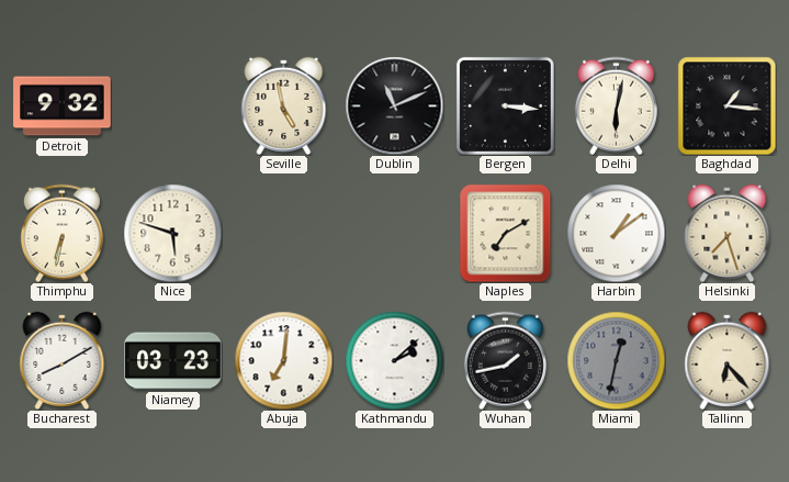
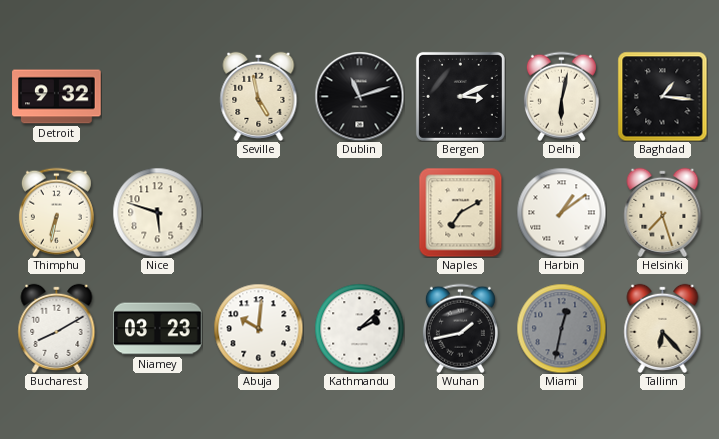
Dublin: 11:11 -> 11:12 (359, 96)
Bergen: 3:16 -> 3:11 (460, 96)
Abuja: 7:01 -> 10:01 (258, 328)
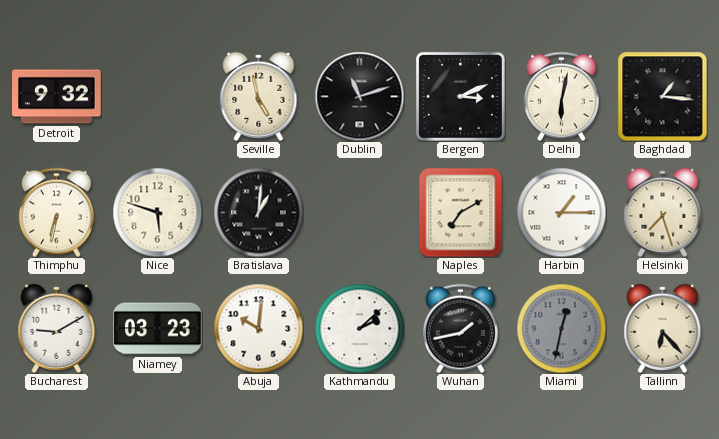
Bratislava: none -> 1:01 (258, 212)
Harbin: 1:09 -> 1:15 (561, 212)
Bucharest: 8:10 -> 9:10 (57, 328)
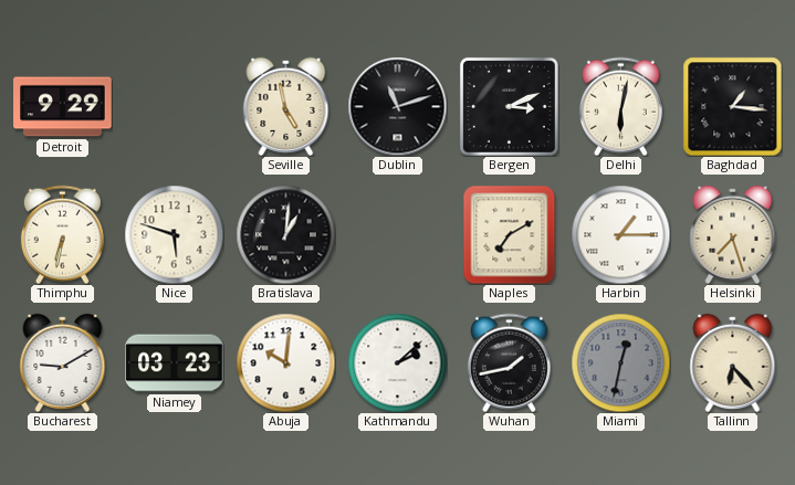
Detroit: 9:32 -> 9:29 (63, 107)
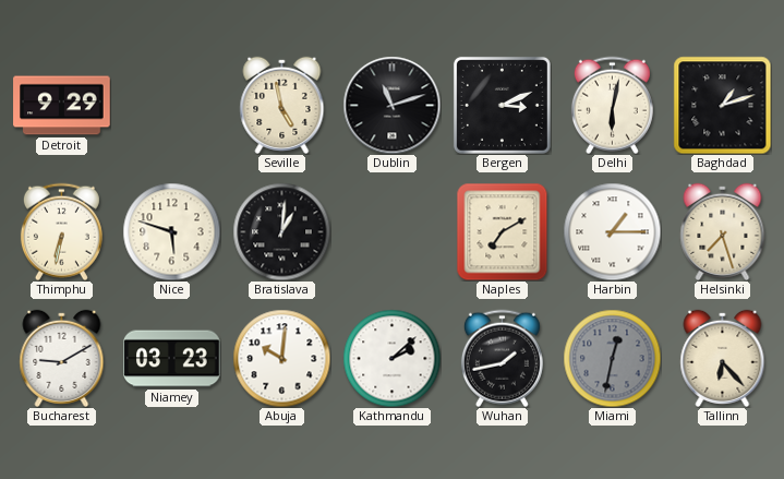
Baghdad: 1:16 -> 1:12 (722, 105)
